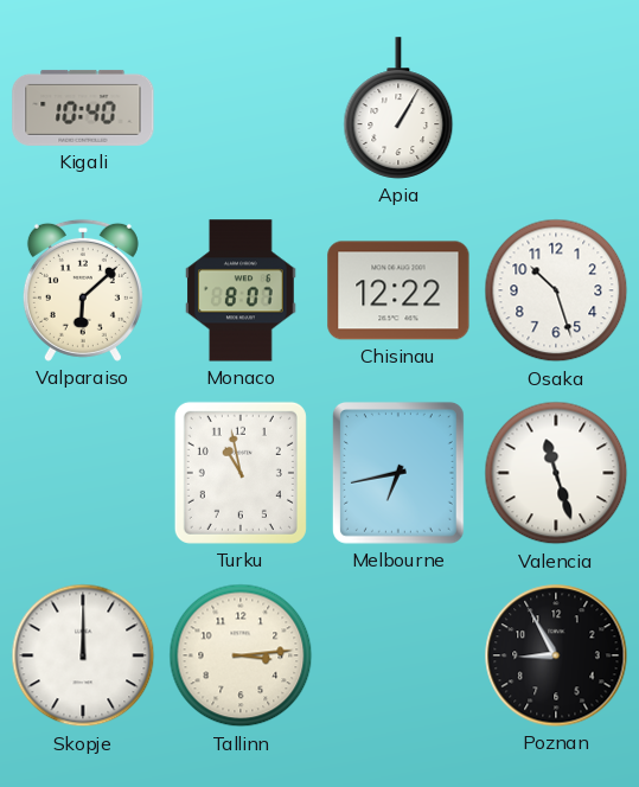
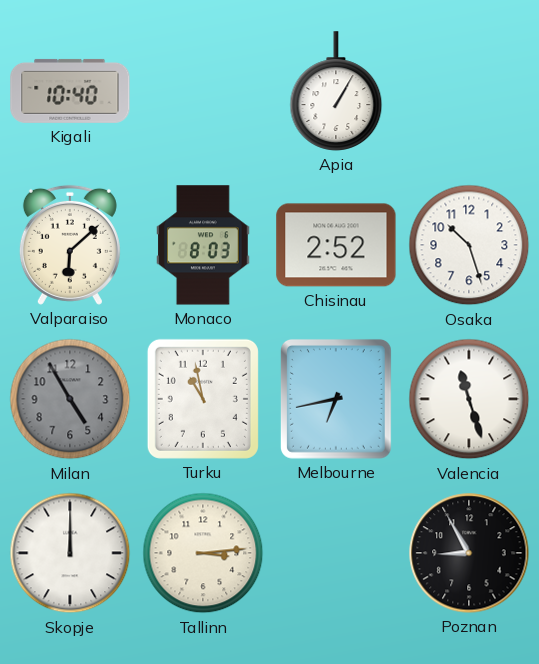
Monaco: 8:07 -> 8:03 (204, 245)
Chisinau: 12:22 -> 2:52 (336, 245)
Milan: none -> 4:55 (70, 399)
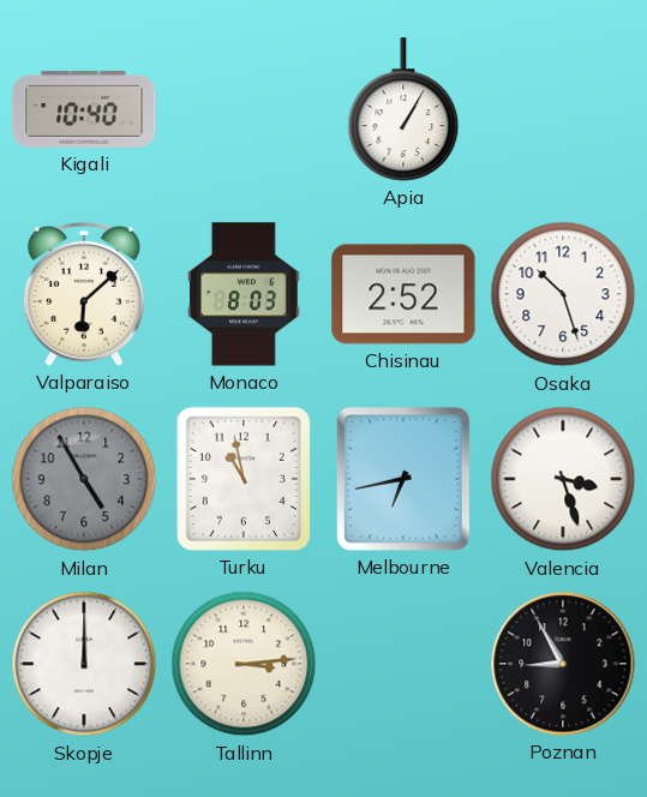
Valencia: 11:27 -> 3:27 (563, 479)
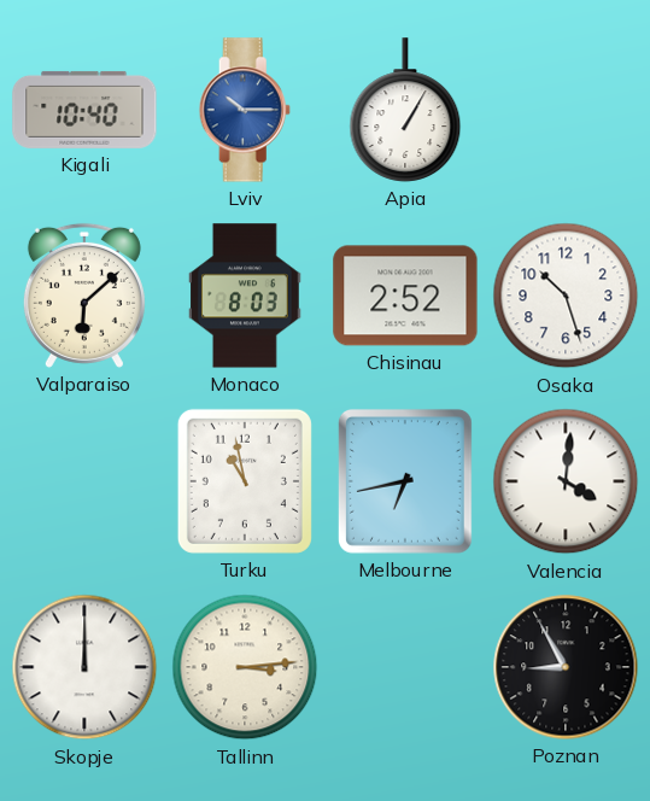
Lviv: none -> 10:15 (245, 110)
Milan: 4:55 -> none (84, 479)
Valencia: 3:27 -> 4:01 (566, 481)
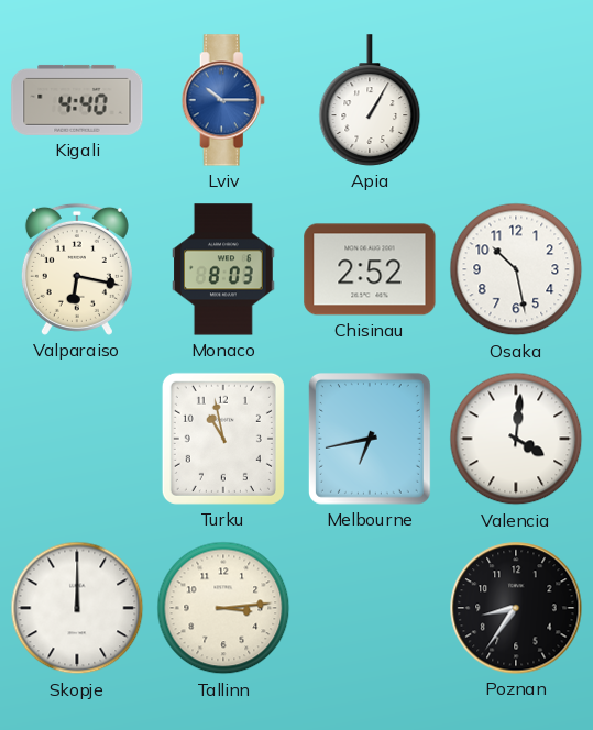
Kigali: 10:40 -> 4:40 (77, 100)
Valparaiso: 6:08 -> 6:17 (77, 269)
Osaka: 10:27 -> 10:28 (516, 269)
Poznan: 8:55 -> 8:36 (516, 608)
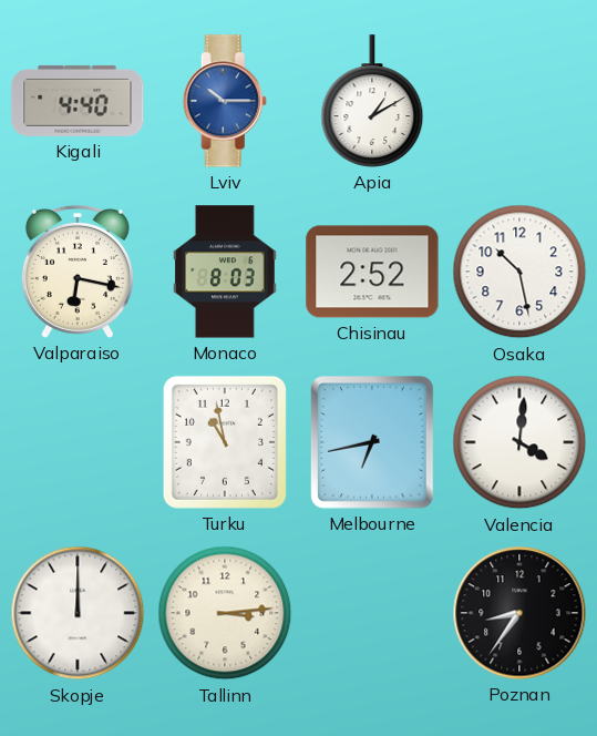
Apia: 1:05 -> 1:10 (372, 101)
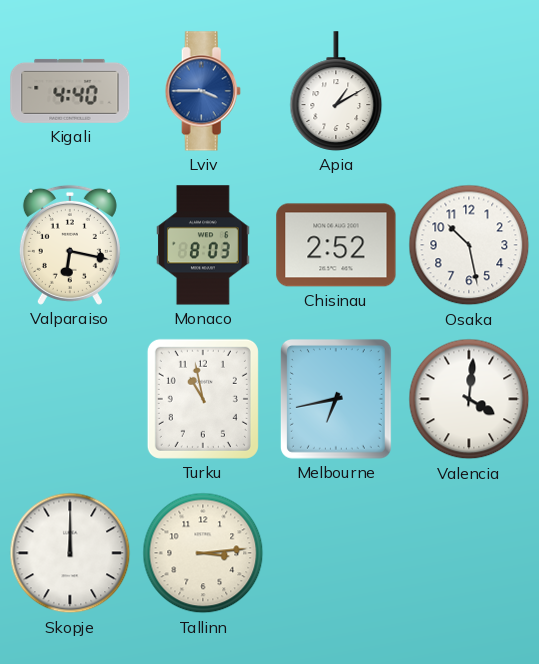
Lviv: 10:15 -> 3:45 (203, 91)
Poznan: 8:36 -> none (519, 613)
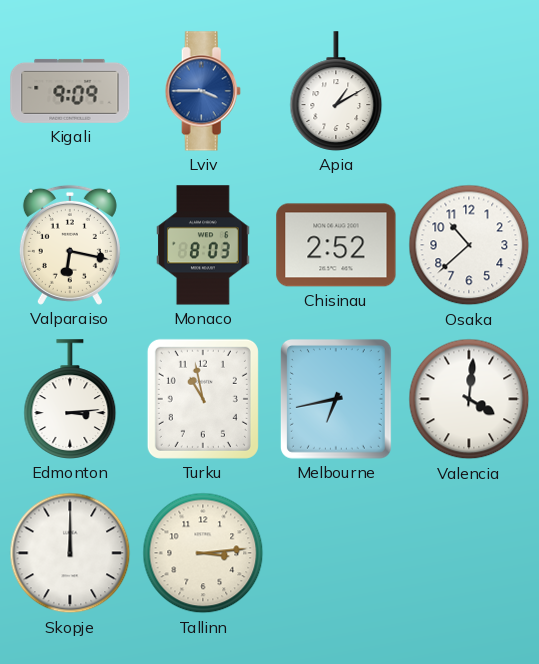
Kigali: 4:40 -> 9:09 (70, 91)
Osaka: 10:28 -> 10:38 (469, 245)
Edmonton: none -> 3:14 (70, 399)
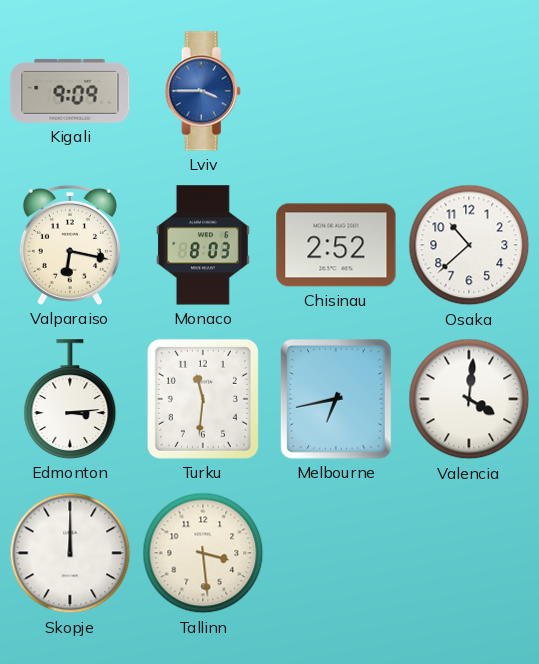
Apia: 1:10 -> none (336, 91)
Turku: 10:58 -> 11:31 (203, 399)
Tallinn: 3:14 -> 3:29 (203, 553)
